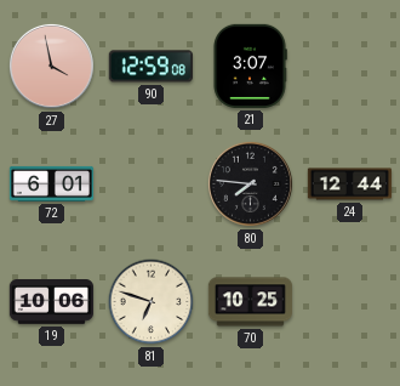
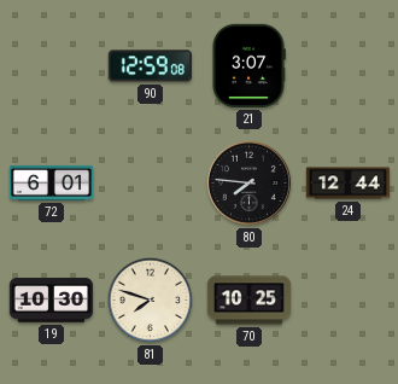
27: 3:58 -> none (51, 66)
19: 10:06 -> 10:30 (51, 301)
81: 6:48 -> 7:48 (151, 301)
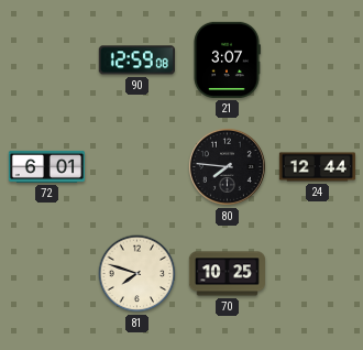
19: 10:30 -> none (51, 301)
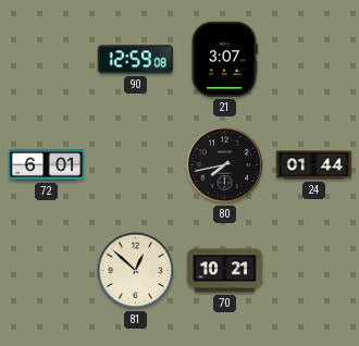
80: 7:46 -> 7:43 (224, 164)
24: 12:44 -> 01:44 (313, 165)
81: 7:48 -> 12:52 (136, 271)
70: 10:25 -> 10:21 (224, 271)
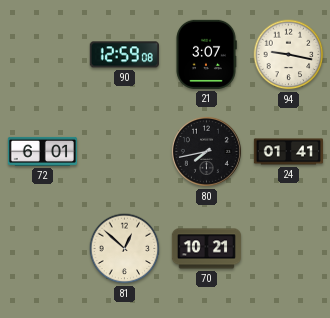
94: none -> 9:17 (289, 55)
24: 01:44 -> 01:41 (288, 152)
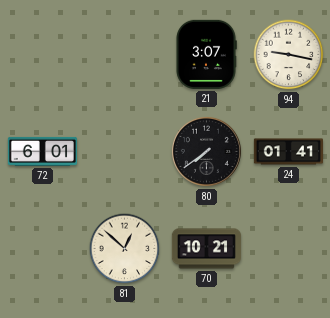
90: 12:59 -> none (124, 55)
80: 7:43 -> 7:39 (206, 151)
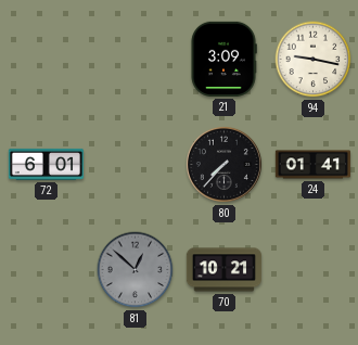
21: 3:07 -> 3:09 (223, 59)
80: 7:39 -> 7:37 (223, 164)
81 dial: cream -> grey (136, 270)
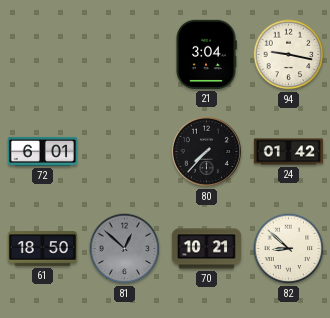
21: 3:09 -> 3:04 (206, 54)
24: 01:41 -> 01:42 (288, 152)
61: none -> 18:50 (42, 249)
82: none -> 8:52 (289, 249)
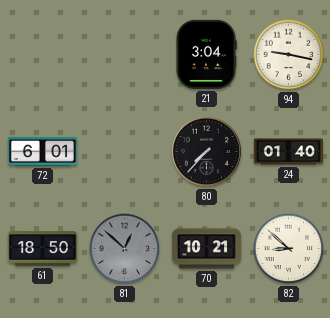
24: 01:42 -> 01:40 (288, 152)
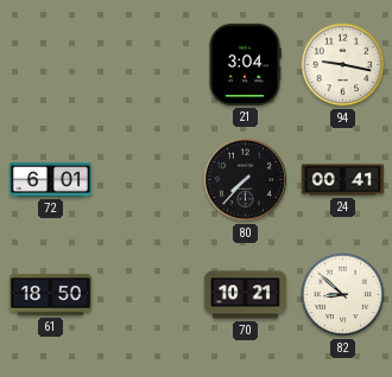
24: 01:40 -> 00:41 (342, 180)
81: 12:52 -> none (125, 249)
